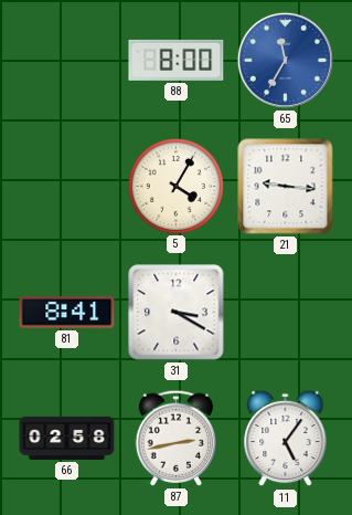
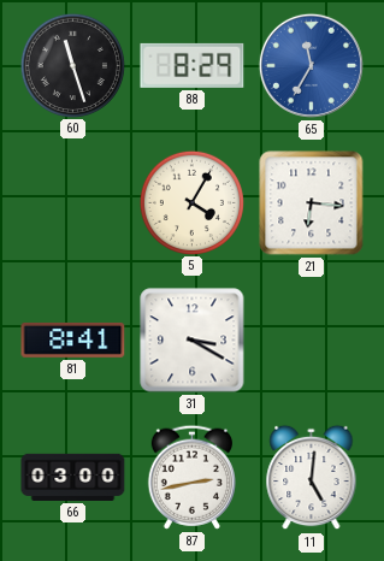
60: none -> 11:27 (72, 65)
88: 8:00 -> 8:29 (193, 65)
21: 9:16 -> 6:16 (312, 203)
66: 02:58 -> 03:00 (73, 477)
11: 5:06 -> 5:01 (312, 478)
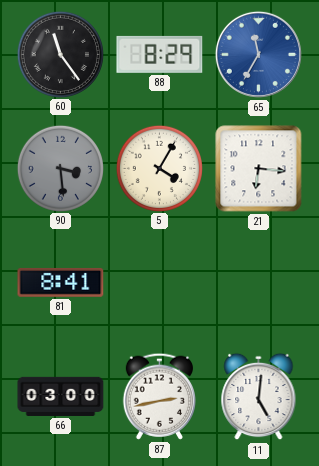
60: 11:27 -> 11:24 (60, 54)
90: none -> 3:29 (60, 168)
31: 3:20 -> none (193, 341)
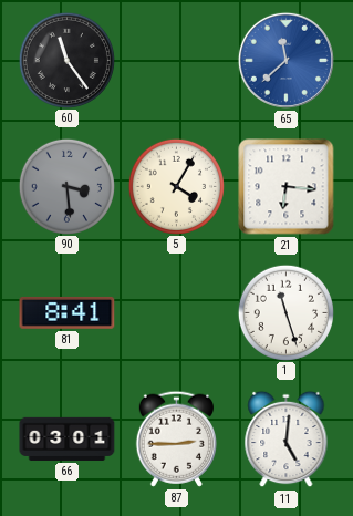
88: 8:29 -> none (160, 54)
65: 11:35 -> 11:38 (285, 60)
1: none -> 11:27 (285, 312)
66: 03:00 -> 03:01 (68, 438)
87: 2:43 -> 2:45 (176, 438)
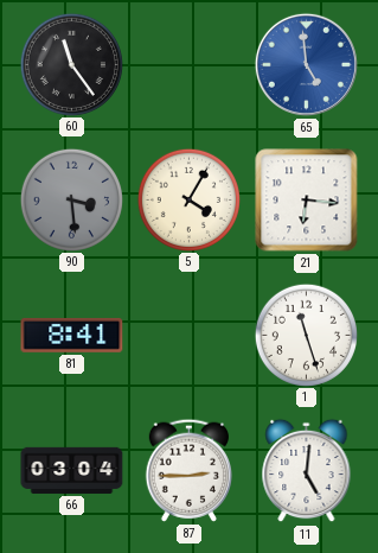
65: 11:38 -> 4:59 (306, 64)
66: 03:01 -> 03:04 (72, 470)
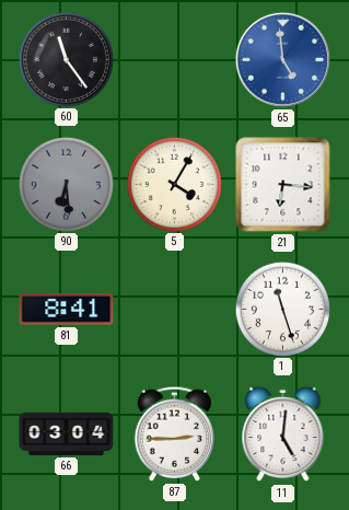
90: 3:29 -> 6:29 (66, 184)
